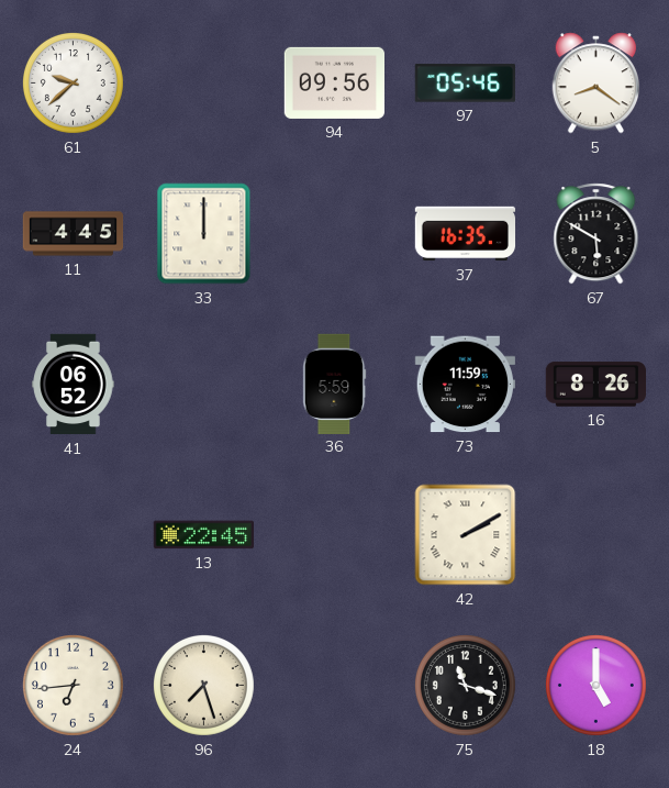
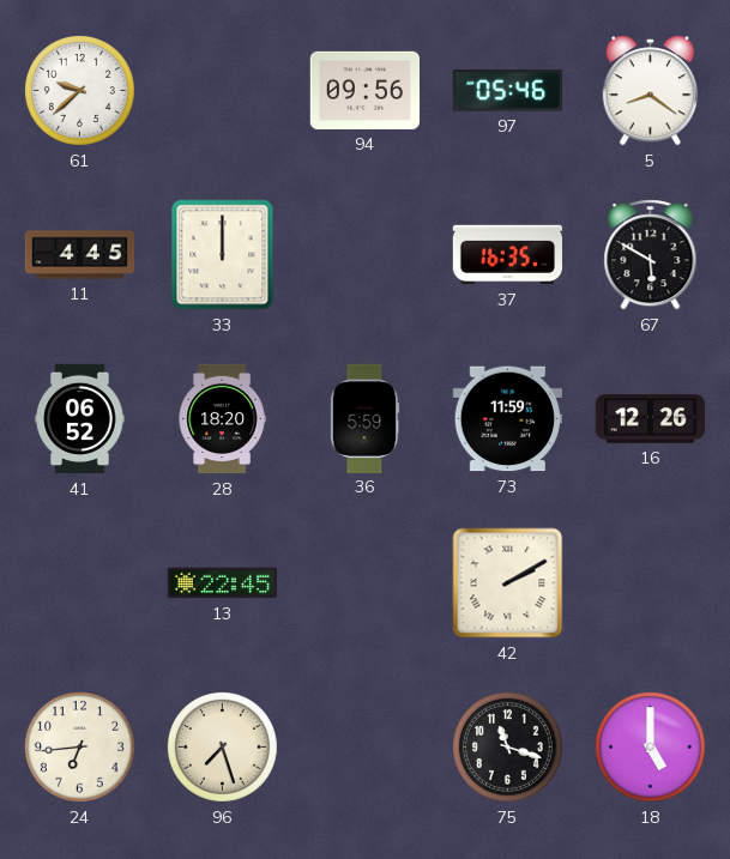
28: none -> 18:20 (222, 419)
16: 8:26 -> 12:26 (650, 419)
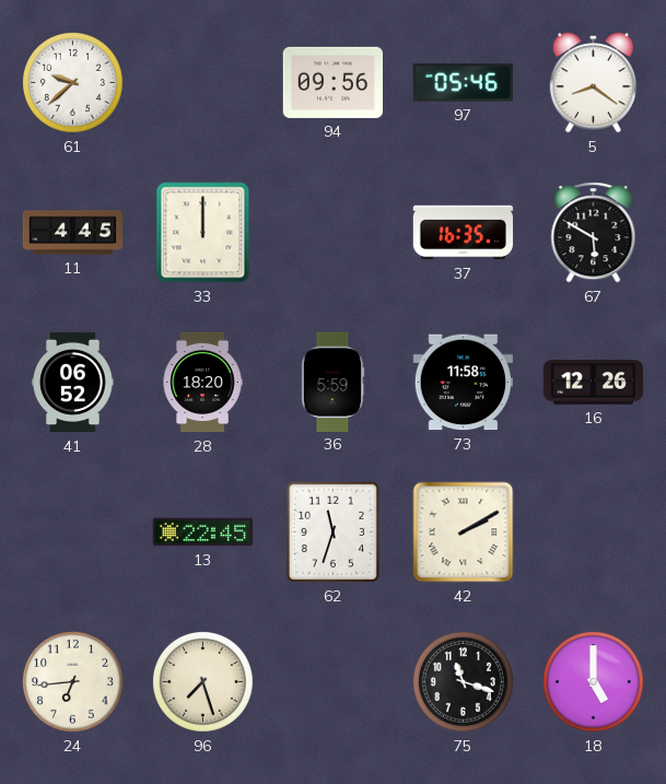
73: 11:59 -> 11:58 (463, 383)
62: none -> 11:33 (334, 533)
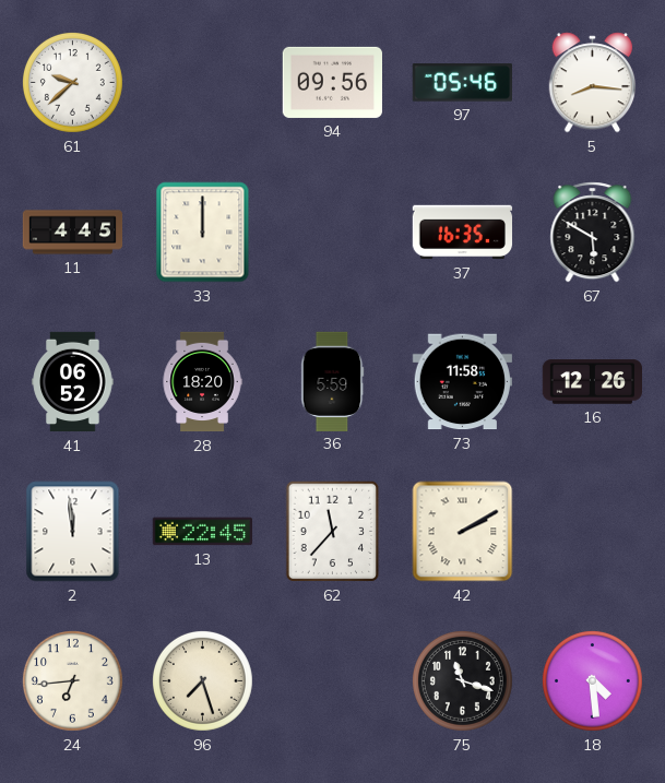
5: 8:21 -> 8:16 (593, 83)
2: none -> 11:59 (73, 532)
62: 11:33 -> 11:37 (333, 532)
18: 5:00 -> 4:29 (592, 680)
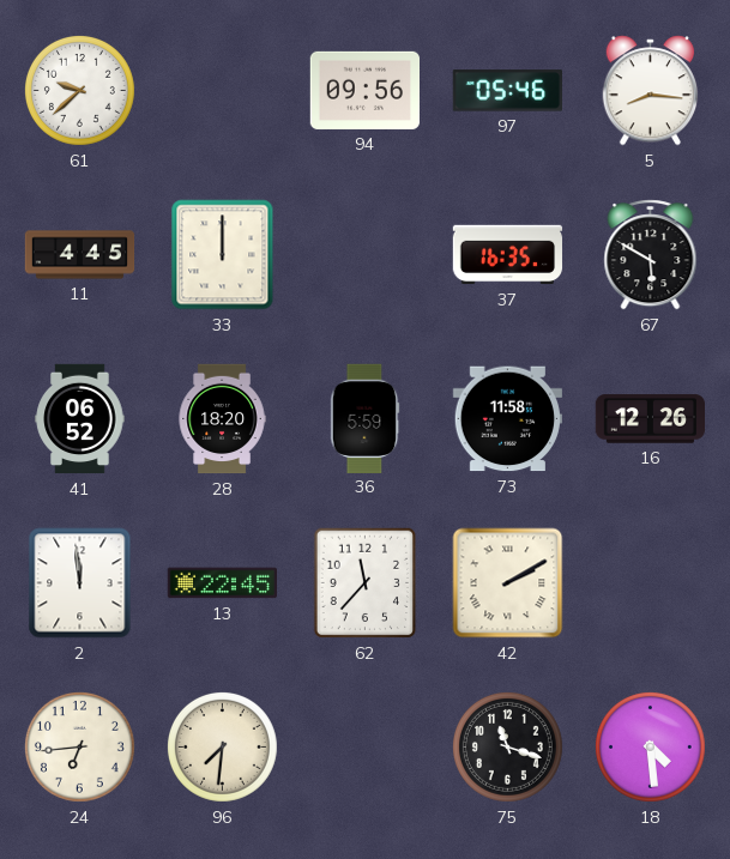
96: 7:27 -> 7:31 (222, 746)
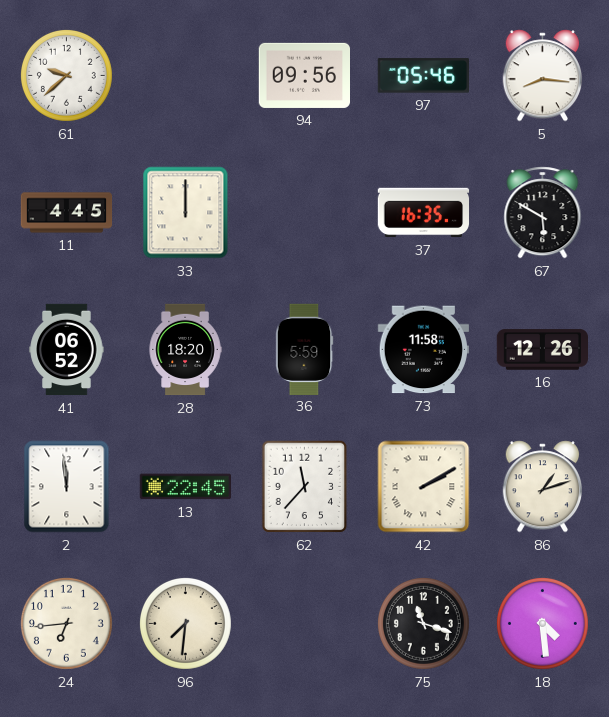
86: none -> 1:12 (543, 487)
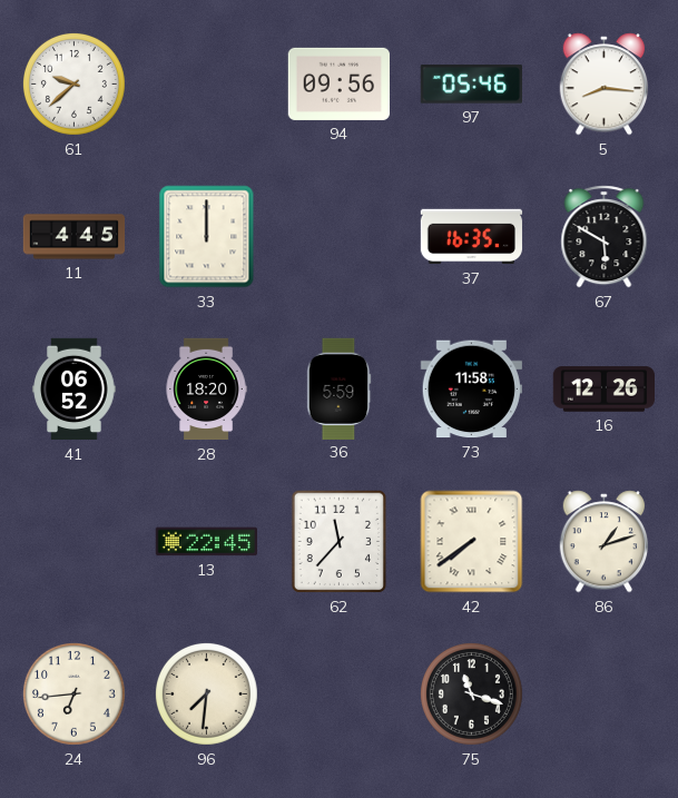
2: 11:59 -> none (67, 487)
42: 2:10 -> 7:39 (472, 542)
18: 4:29 -> none (542, 623)
